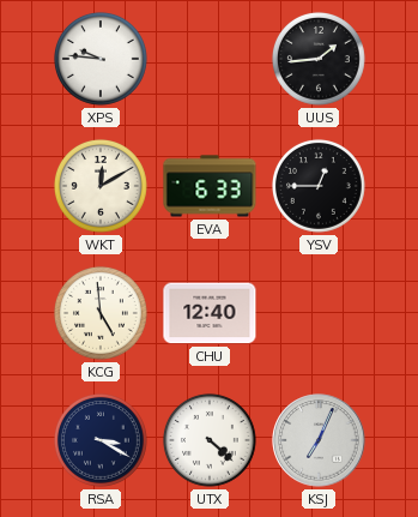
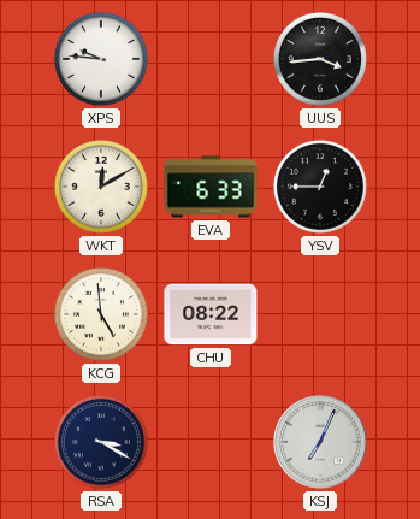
UUS: 1:44 -> 3:44 (320, 59)
CHU: 12:40 -> 08:22 (211, 314)
UTX: 4:22 -> none (210, 440)
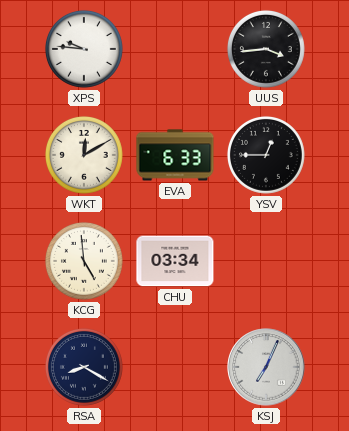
CHU: 08:22 -> 03:34 (175, 261)
RSA: 3:20 -> 8:20 (84, 367)
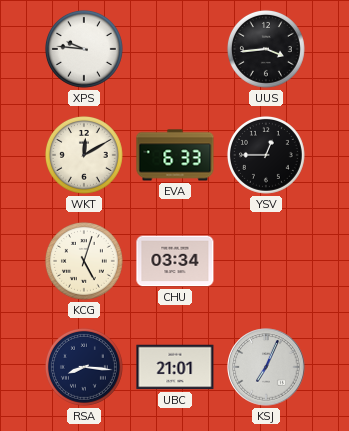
KCG: 4:59 -> 5:03 (84, 261)
RSA: 8:20 -> 8:16 (84, 367)
UBC: none -> 21:01 (175, 367)
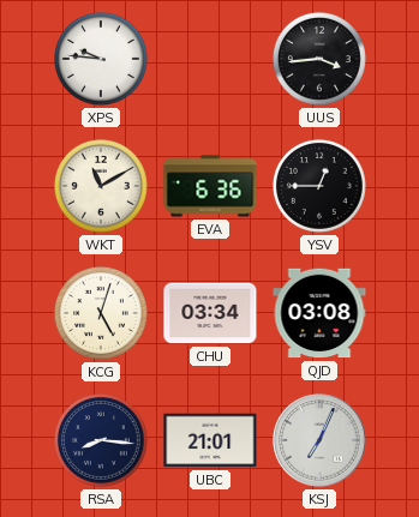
WKT: 12:10 -> 11:10 (101, 186)
EVA: 6:33 -> 6:36 (210, 186)
QJD: none -> 03:08 (319, 313)
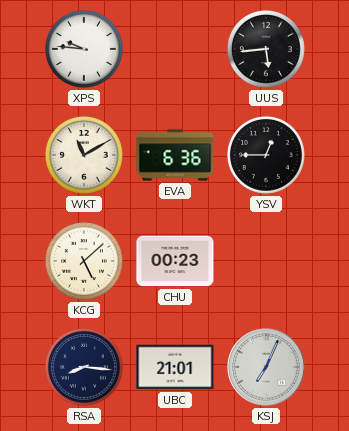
UUS: 3:44 -> 5:44 (266, 49)
KCG: 5:03 -> 5:08 (84, 261)
CHU: 03:34 -> 00:23 (175, 261)
QJD: 03:08 -> none (319, 313)
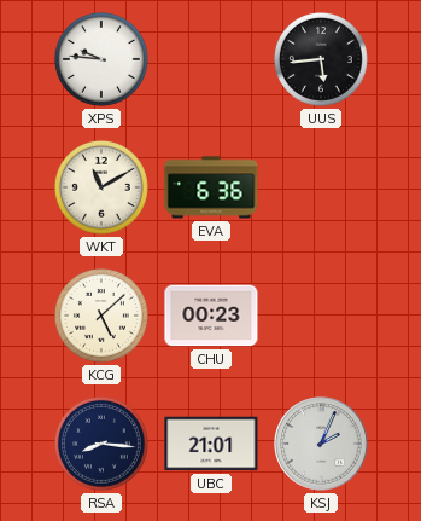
YSV: 12:45 -> none (266, 155)
KSJ: 7:04 -> 2:04 (321, 444)
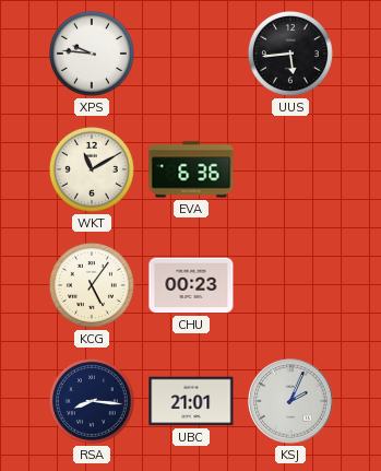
KCG: 5:08 -> 5:06 (92, 285)
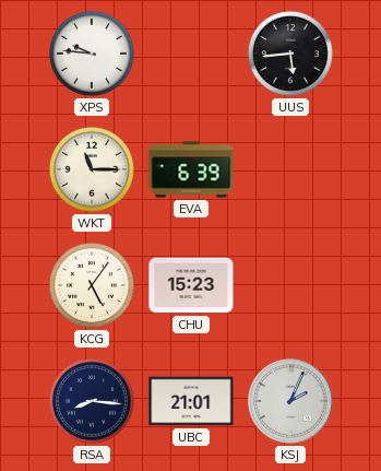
WKT: 11:10 -> 11:15 (92, 169)
EVA: 6:36 -> 6:39 (191, 169)
CHU: 00:23 -> 15:23 (191, 285)
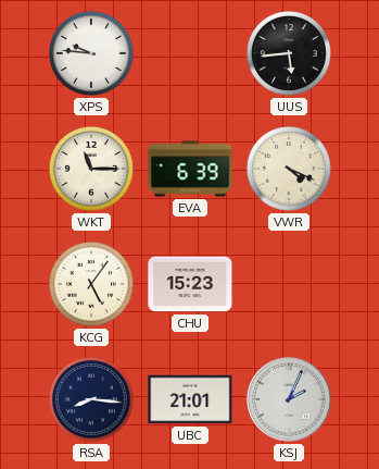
VWR: none -> 4:19 (289, 169)
